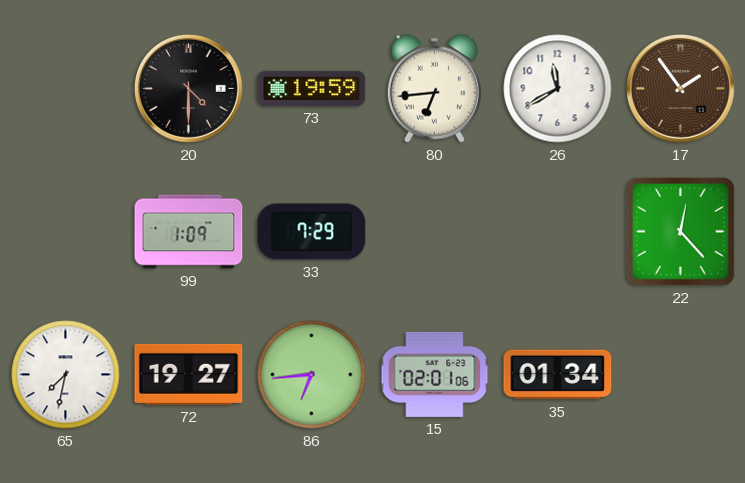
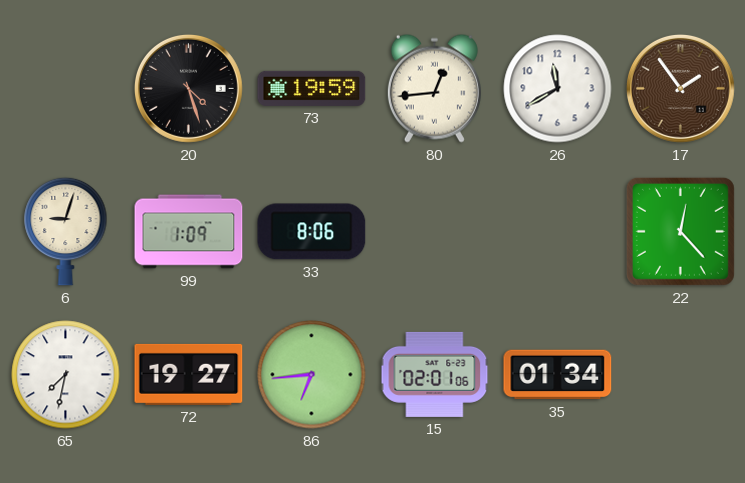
20: 4:30 -> 4:27 (188, 88)
80: 6:44 -> 12:44 (434, 88)
6: none -> 9:03 (66, 231)
33: 7:29 -> 8:06 (312, 232)
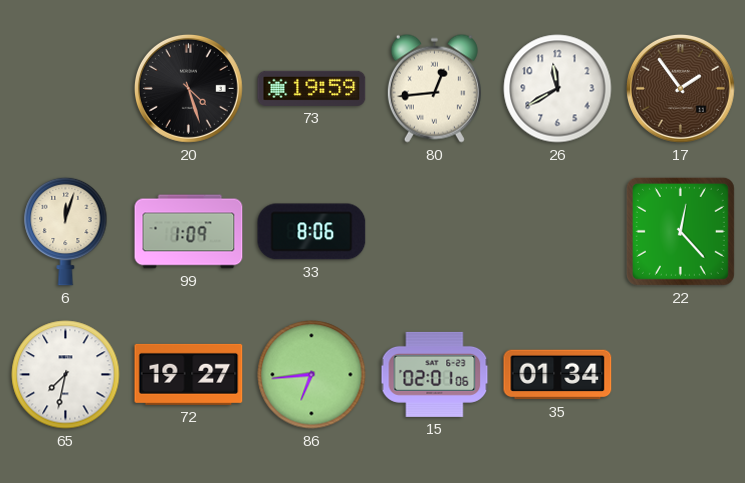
6: 9:03 -> 12:03 (66, 231)
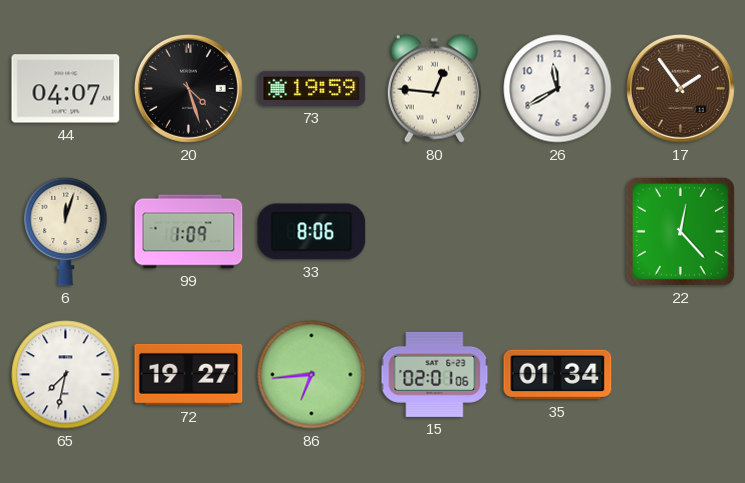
44: none -> 04:07 (66, 89)
80: 12:44 -> 12:46 (434, 88)
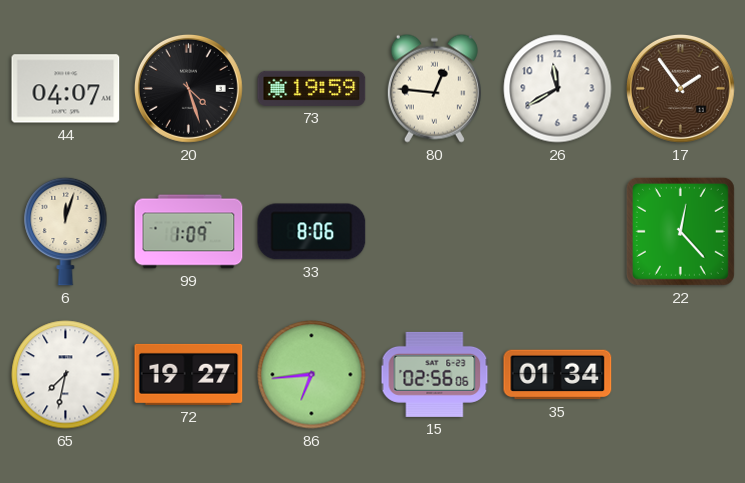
15: 02:01 -> 02:56 (435, 374)
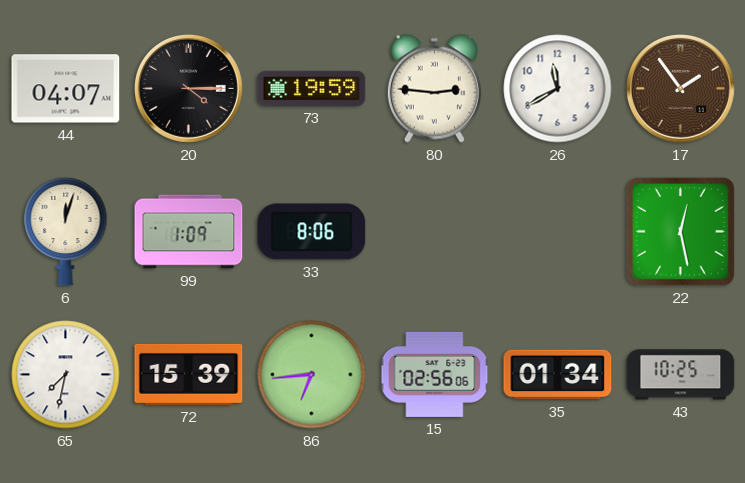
20: 4:27 -> 4:15 (188, 88)
80: 12:46 -> 2:46 (434, 88)
22: 12:23 -> 12:28 (680, 231)
72: 19:27 -> 15:39 (189, 374)
43: none -> 10:25 (681, 375)
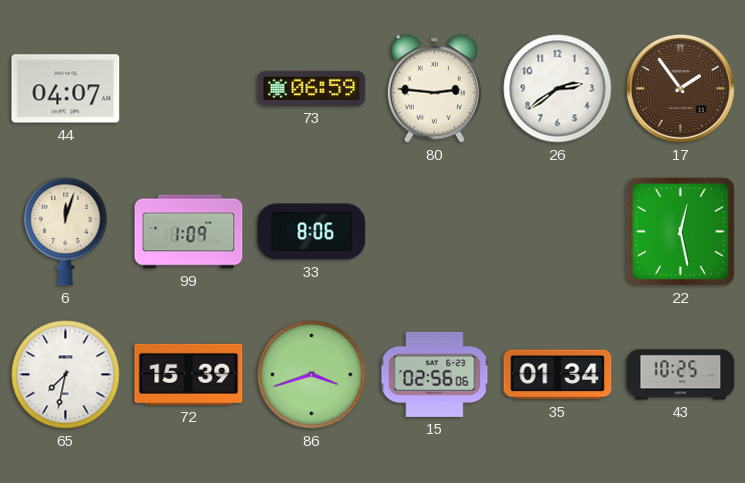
20: 4:15 -> none (188, 88)
73: 19:59 -> 06:59 (312, 88)
26: 11:40 -> 2:39 (558, 89)
86: 6:44 -> 3:42 (312, 375)
